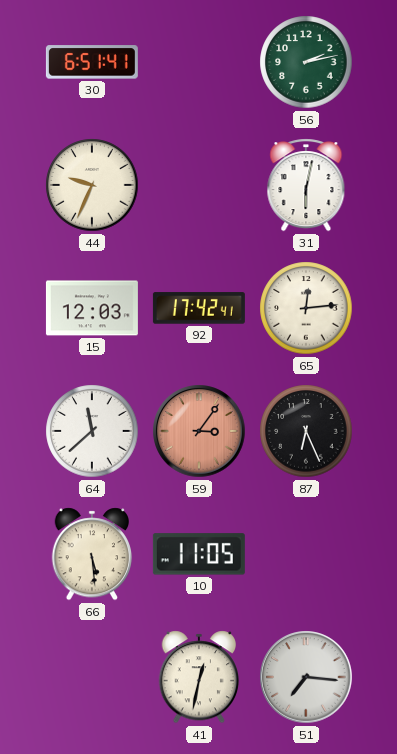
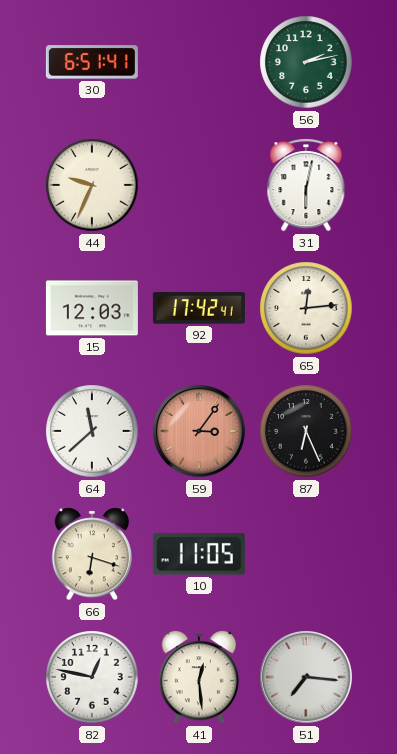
66: 5:29 -> 6:18 (92, 554)
82: none -> 12:47 (92, 677)
41: 12:32 -> 12:29 (199, 677)
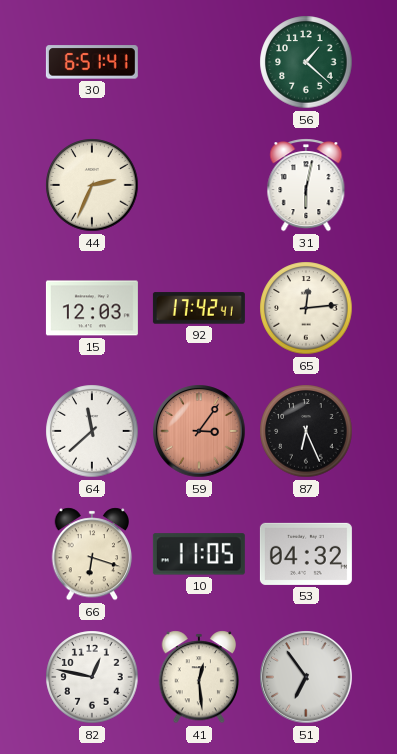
56: 2:13 -> 1:22 (306, 62)
44: 9:34 -> 2:34 (92, 185)
53: none -> 04:32 (306, 554)
51: 7:16 -> 6:54 (306, 677)
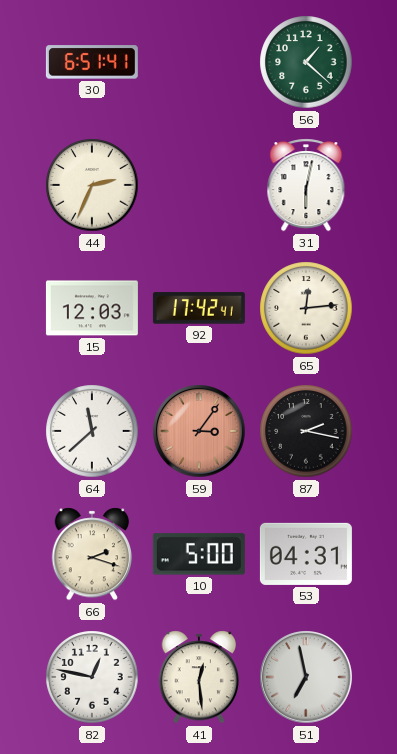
87: 6:26 -> 2:17 (306, 431)
66: 6:18 -> 2:18 (92, 554)
10: 11:05 -> 5:00 (199, 554)
53: 04:32 -> 04:31 (306, 554)
51: 6:54 -> 6:58 (306, 677)
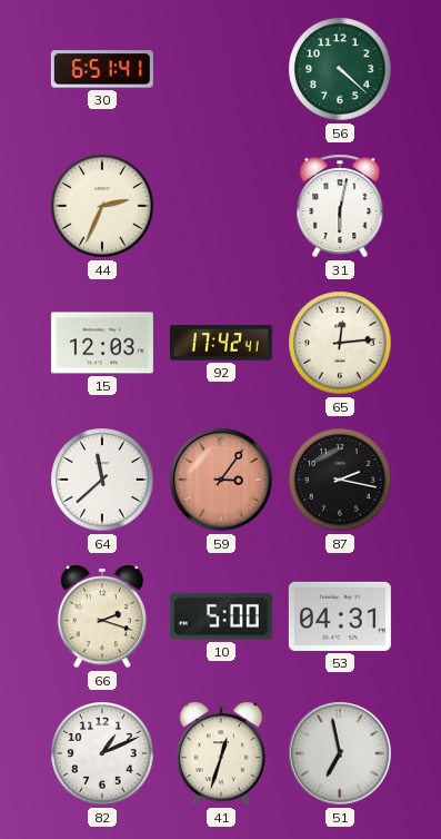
56: 1:22 -> 4:22 (340, 69)
82: 12:47 -> 1:11 (102, 753)
41: 12:29 -> 12:33 (221, 753)
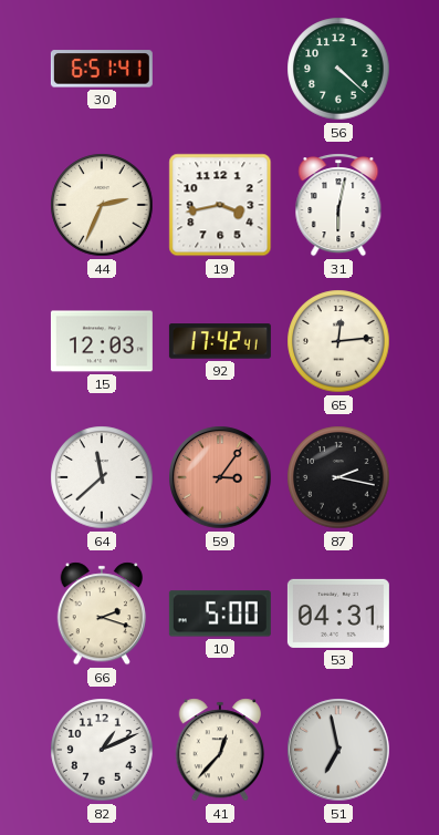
19: none -> 3:43 (220, 205)
41: 12:33 -> 12:37 (220, 750)
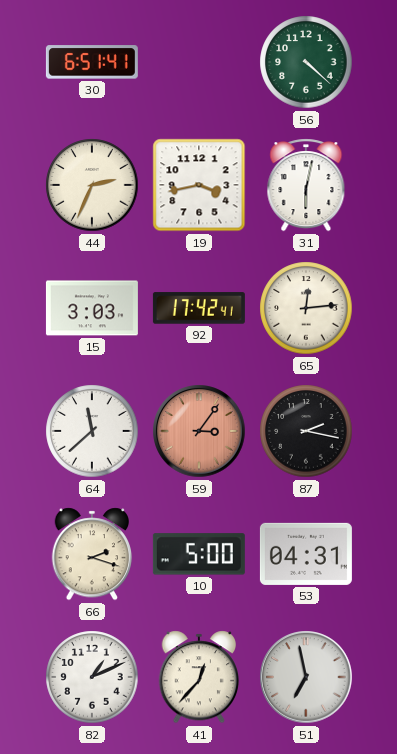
15: 12:03 -> 3:03 (92, 308)
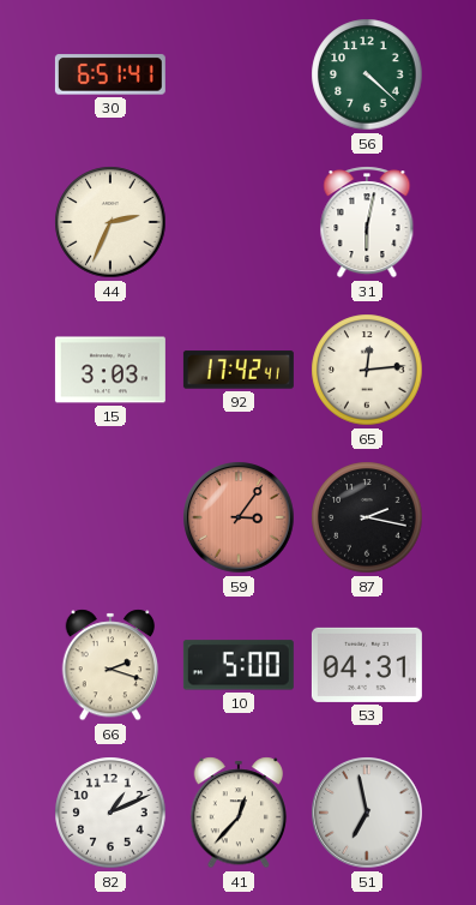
19: 3:43 -> none (199, 185)
64: 11:38 -> none (92, 431)
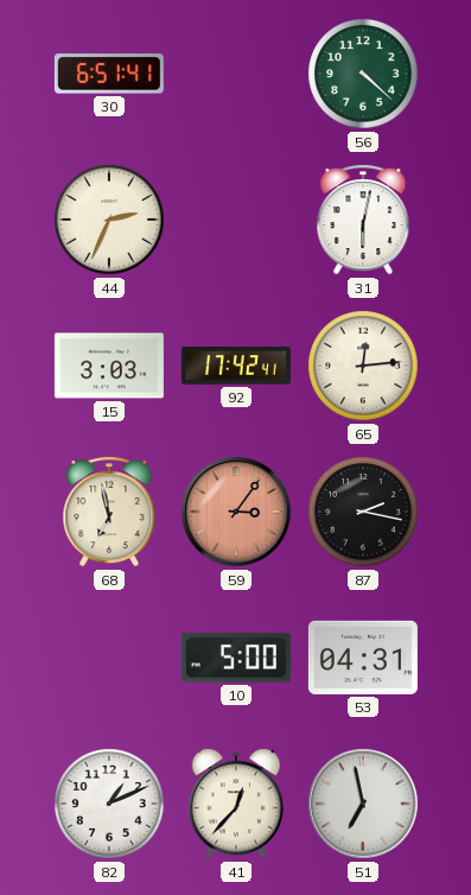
68: none -> 6:58 (109, 512)
66: 2:18 -> none (110, 665)
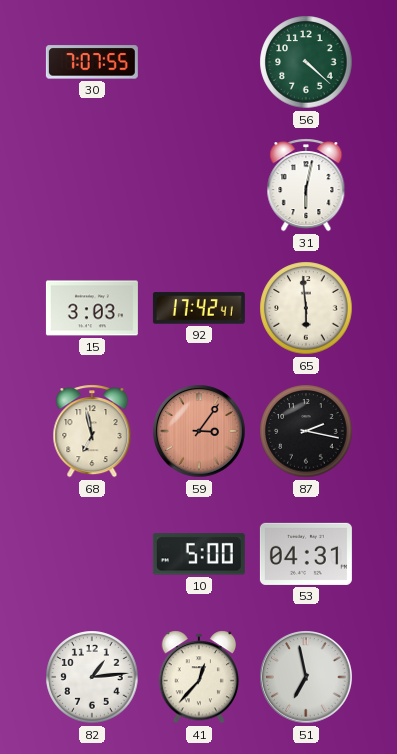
30: 6:51 -> 7:07 (92, 62)
44: 2:34 -> none (109, 220)
65: 12:14 -> 5:59 (306, 308)
82: 1:11 -> 1:14 (92, 677)
